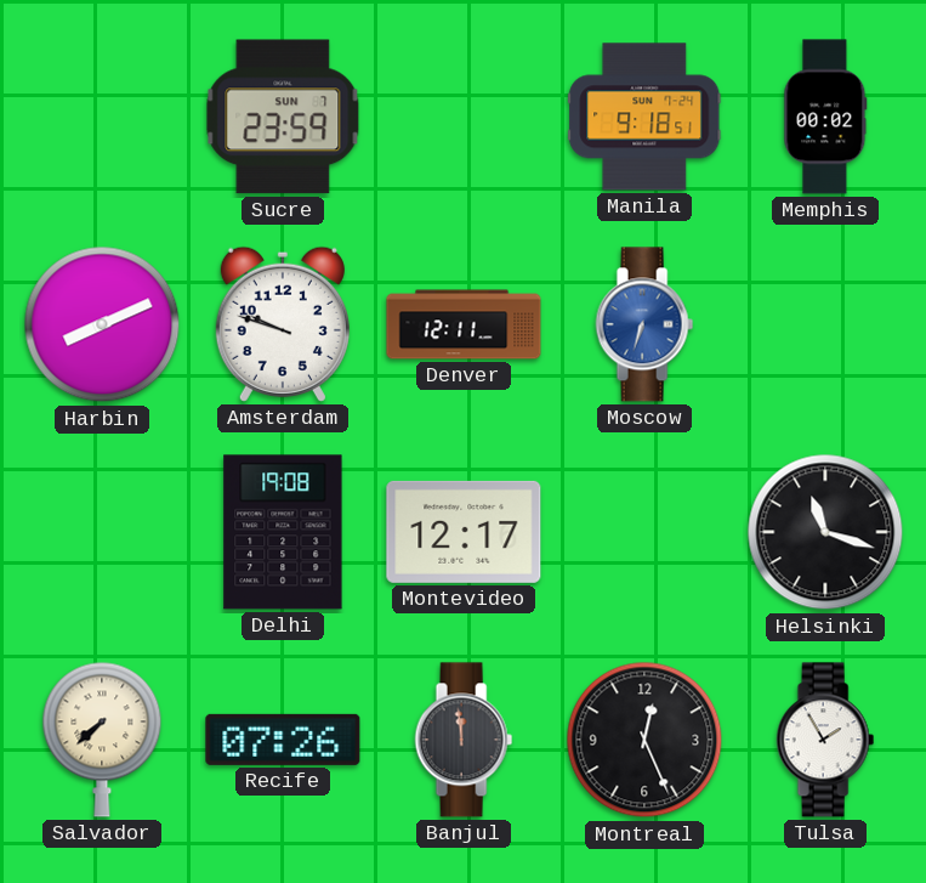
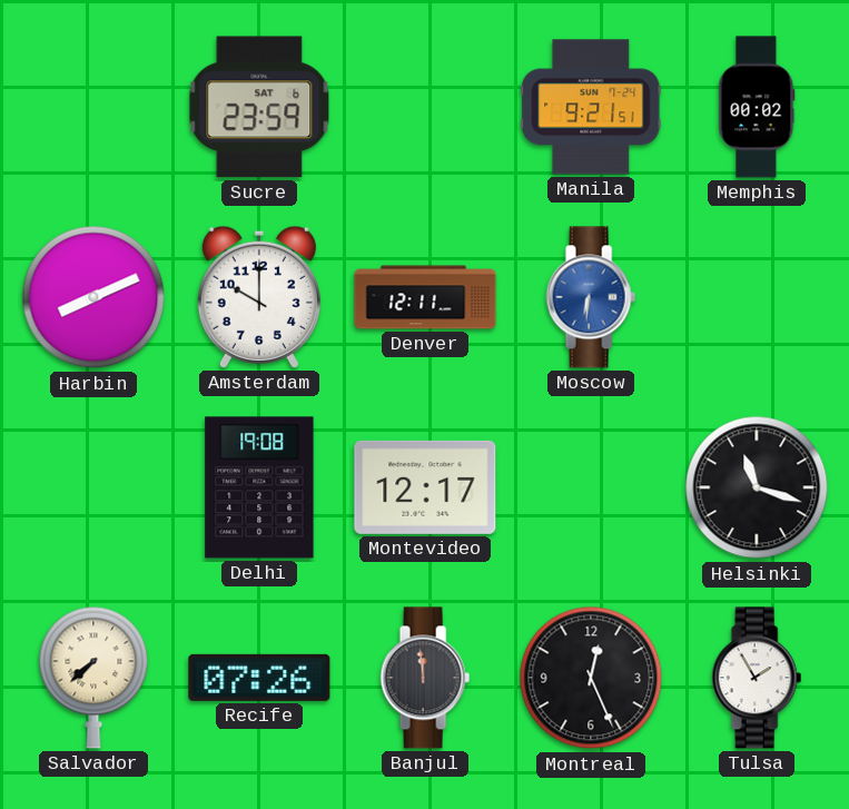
Sucre date: SUN 7 -> SAT 6 (259, 107)
Manila: 9:18 -> 9:21 (591, 107)
Amsterdam: 9:48 -> 10:00 (259, 297)
Moscow: 6:33 -> 6:31 (591, 297)
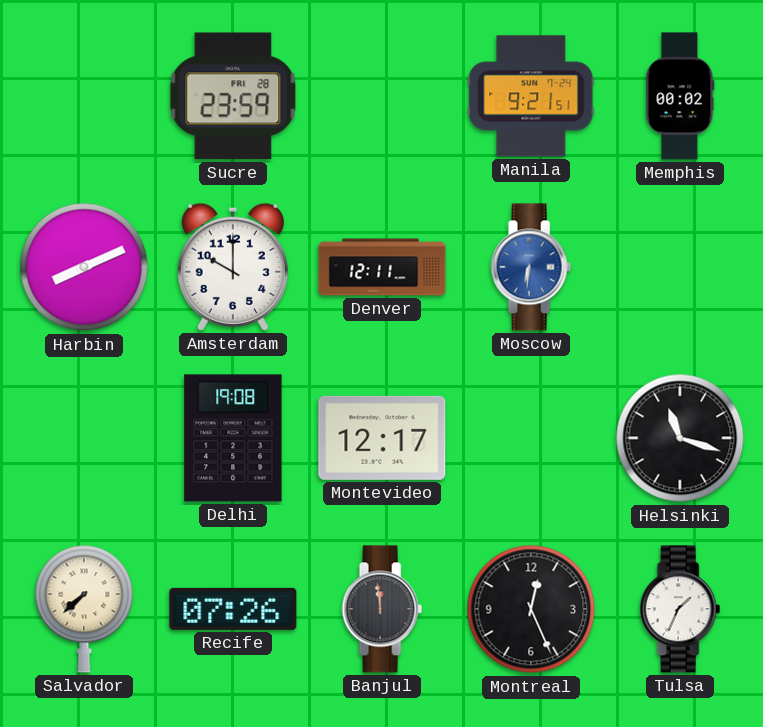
Sucre date: SAT 6 -> FRI 28 (233, 96)
Tulsa: 1:55 -> 1:34 (680, 609)
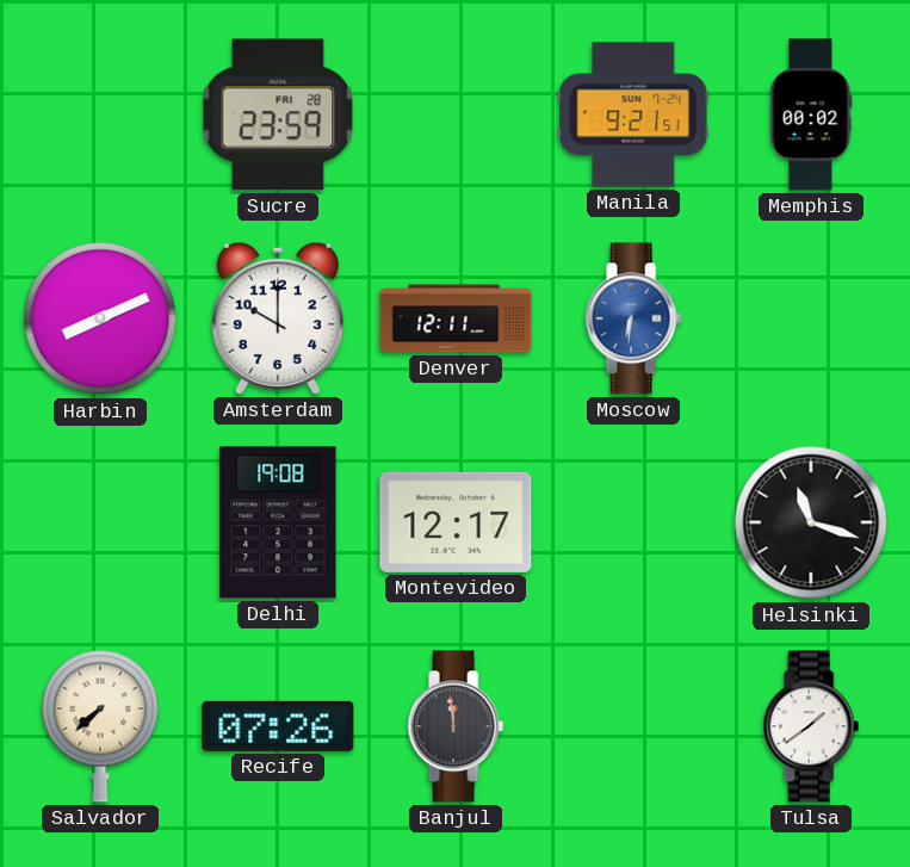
Montreal: 12:26 -> none (531, 609)
Tulsa: 1:34 -> 1:39 (811, 726)
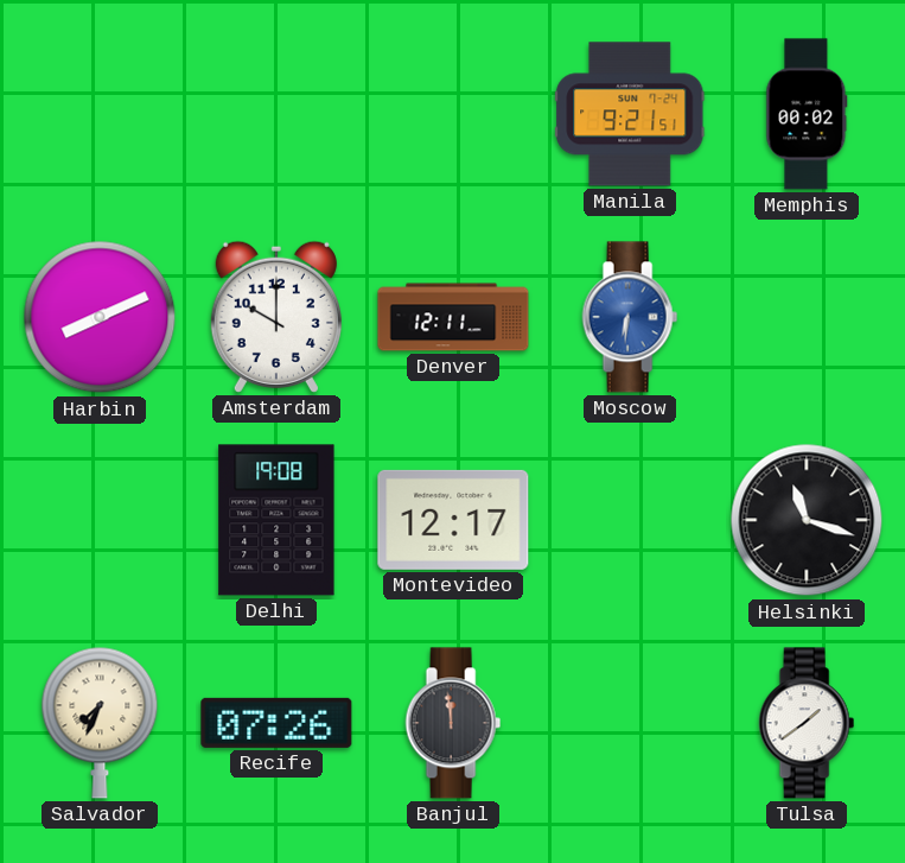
Sucre: 23:59 -> none (278, 114)
Salvador: 7:38 -> 7:34 (100, 723)
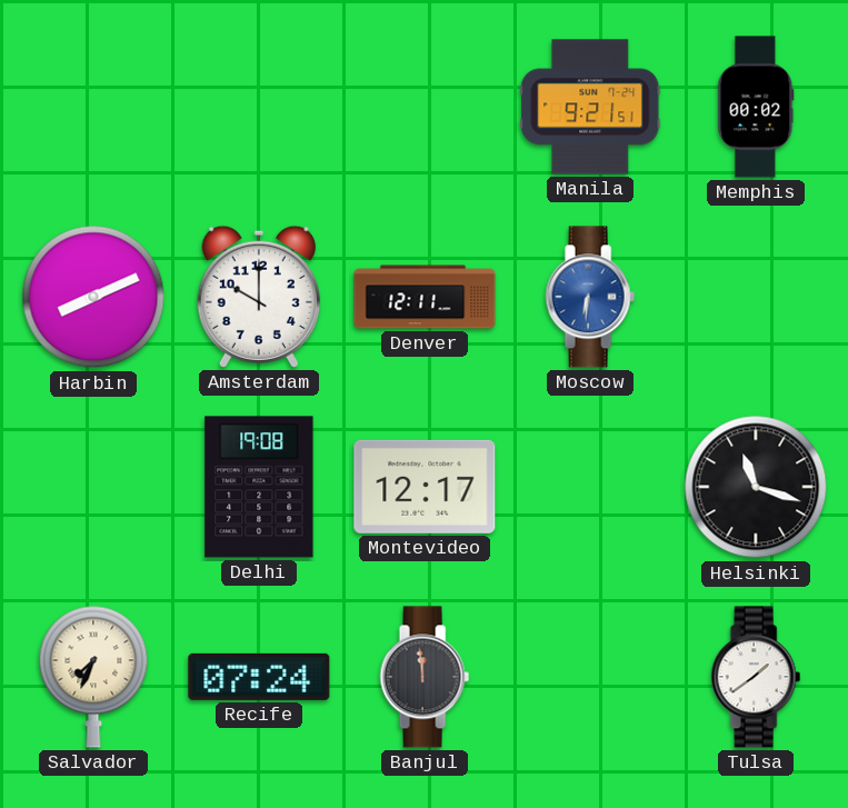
Recife: 07:26 -> 07:24 (259, 677)
